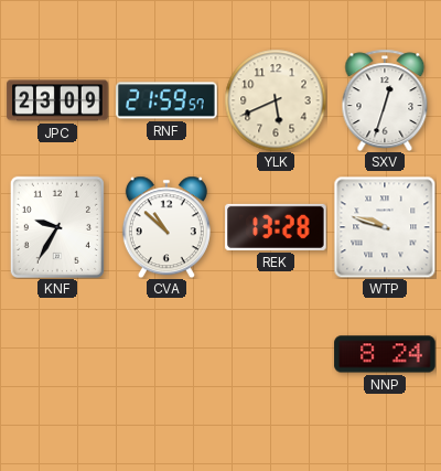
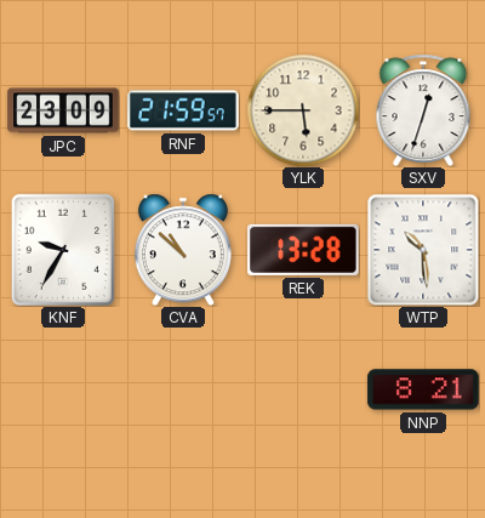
YLK: 5:41 -> 5:45 (303, 110)
WTP: 9:48 -> 10:29 (423, 250)
NNP: 8:24 -> 8:21 (423, 389)
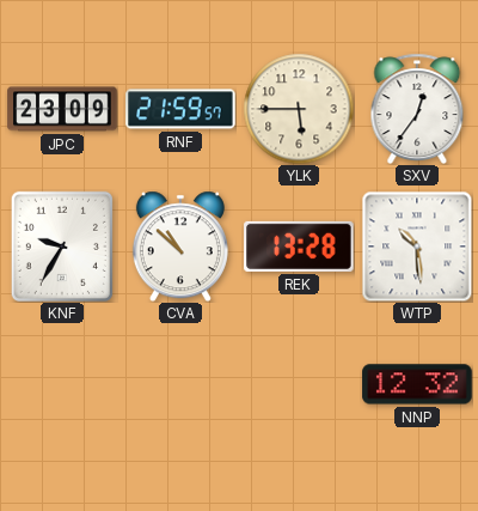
SXV: 12:33 -> 12:36 (417, 108)
NNP: 8:21 -> 12:32 (417, 384)
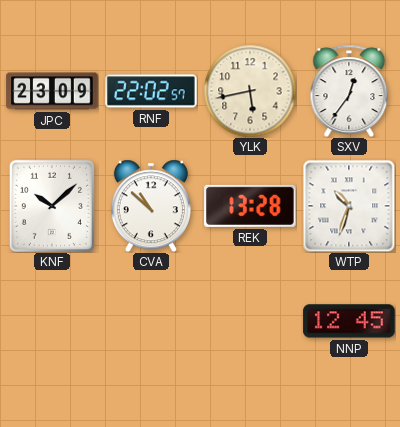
RNF: 21:59 -> 22:02 (151, 91)
YLK: 5:45 -> 5:43 (250, 91)
KNF: 9:35 -> 10:08 (52, 206)
WTP: 10:29 -> 10:33 (349, 206)
NNP: 12:32 -> 12:45 (349, 321)
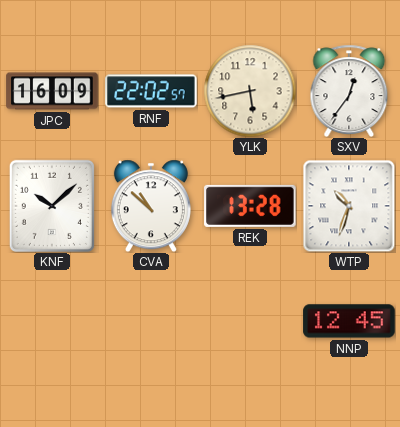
JPC: 23:09 -> 16:09 (52, 91)
